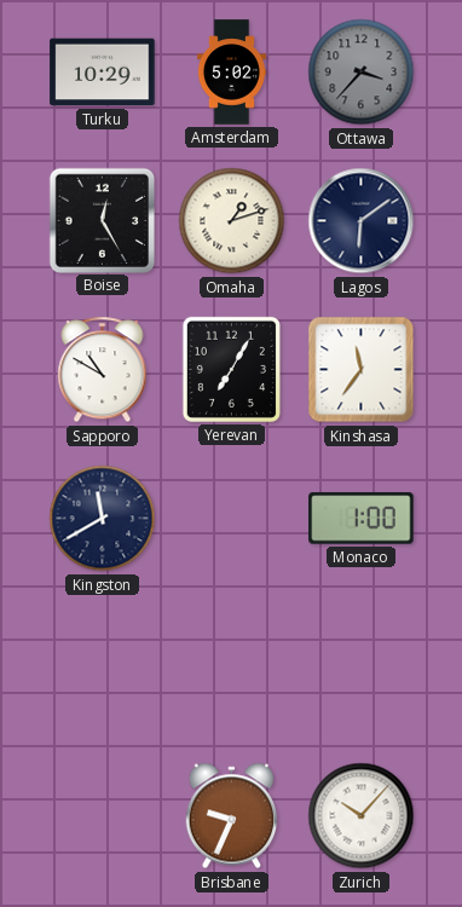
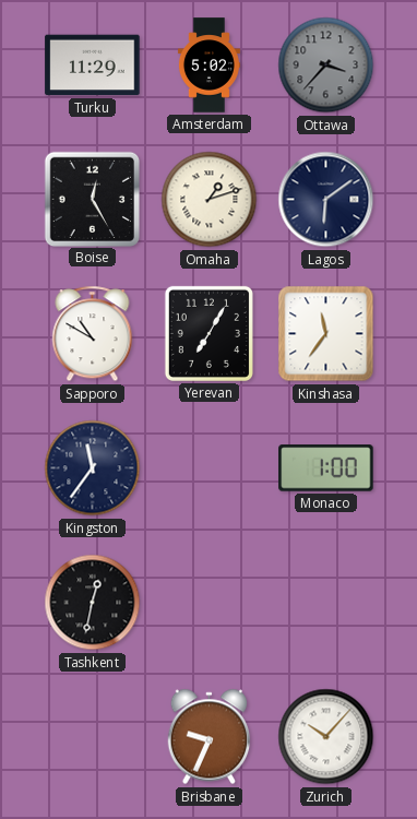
Turku: 10:29 -> 11:29 (93, 66)
Kingston: 11:40 -> 11:36 (93, 468)
Tashkent: none -> 12:32 (93, 603)
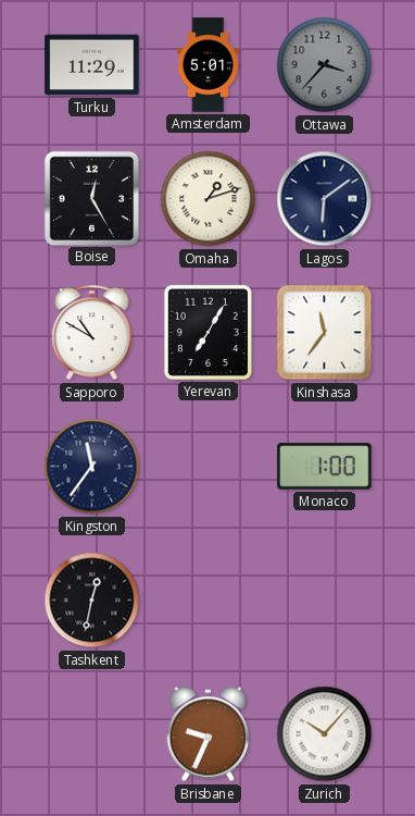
Amsterdam: 5:02 -> 5:01 (207, 65)
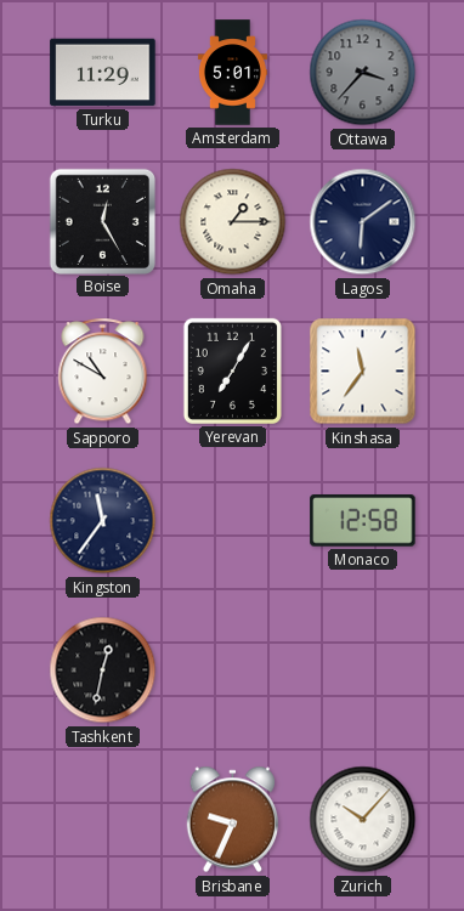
Omaha: 1:12 -> 1:15 (233, 222)
Monaco: 1:00 -> 12:58 (363, 521)
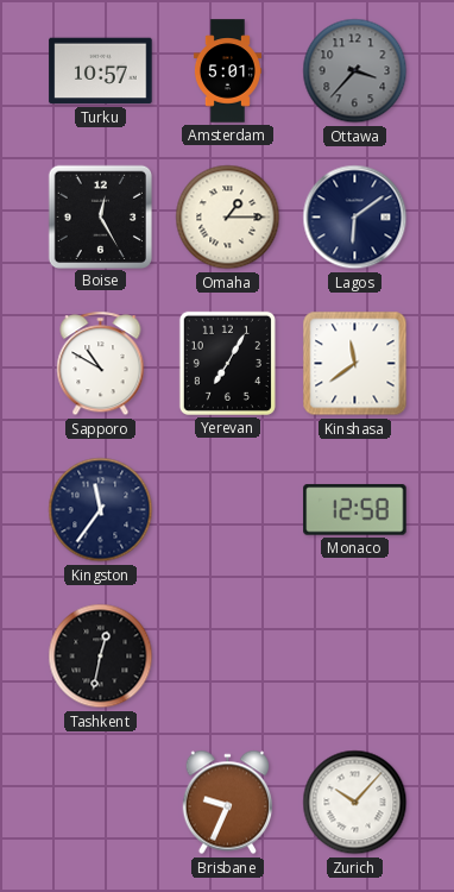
Turku: 11:29 -> 10:57 (101, 71)
Kinshasa: 11:36 -> 11:39 (355, 364)
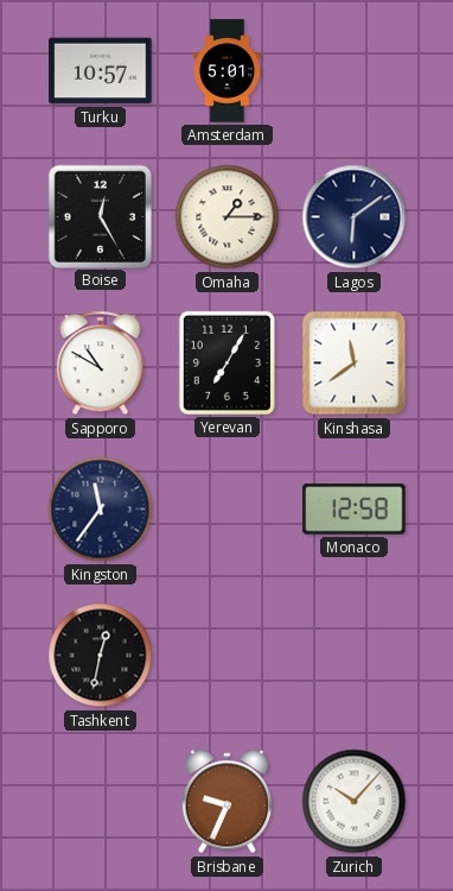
Ottawa: 3:37 -> none (355, 71)
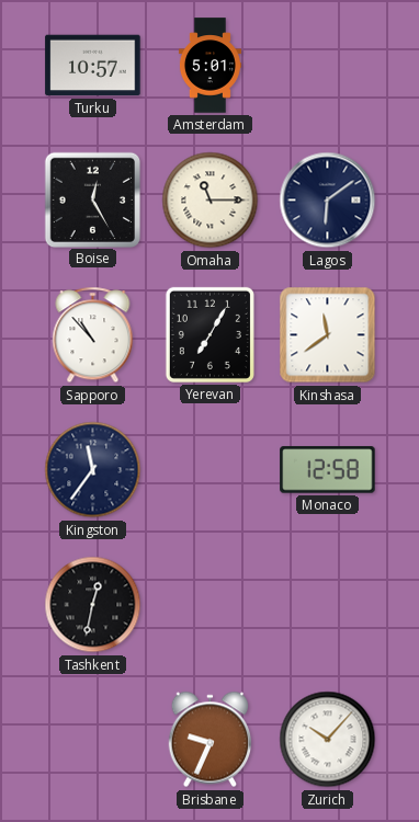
Omaha: 1:15 -> 11:15 (211, 201)
Sapporo: 10:50 -> 10:53 (93, 335)
